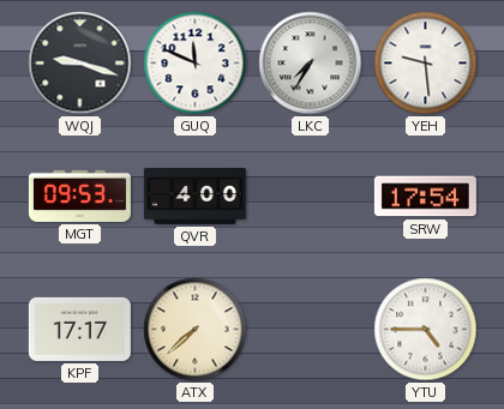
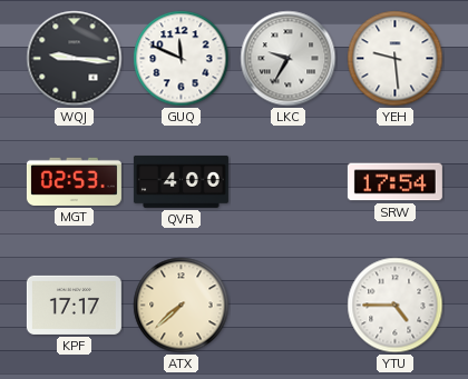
WQJ: 9:18 -> 9:16 (75, 59)
LKC: 7:35 -> 9:35 (289, 59)
MGT: 09:53 -> 02:53 (74, 181)
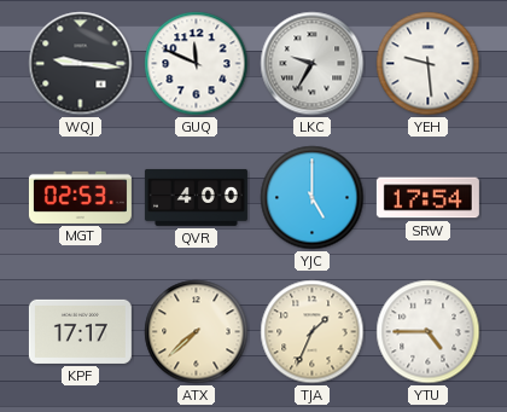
YJC: none -> 5:00 (313, 198)
TJA: none -> 1:34 (313, 332)
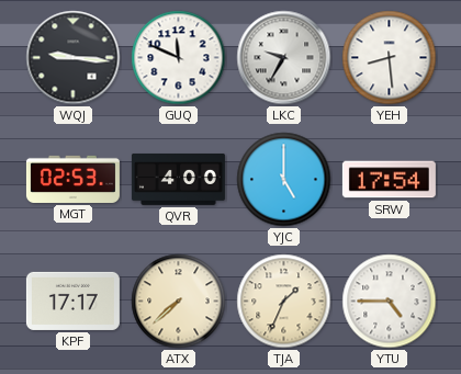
YEH: 9:29 -> 8:29 (390, 58)
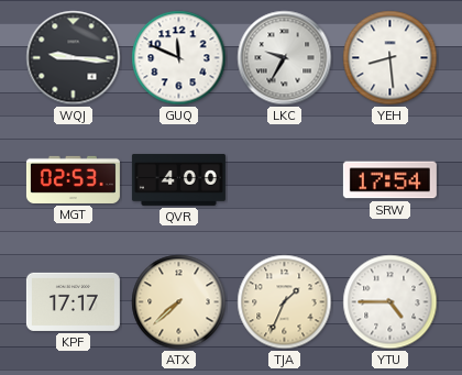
YJC: 5:00 -> none (284, 180)
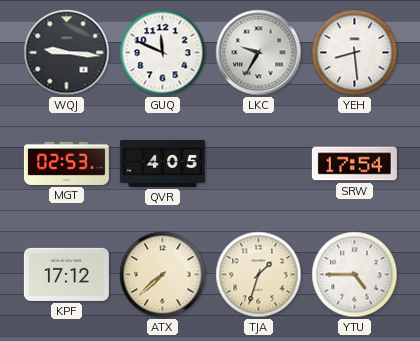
QVR: 4:00 -> 4:05 (162, 164)
KPF: 17:17 -> 17:12 (66, 274)
TJA: 1:34 -> 1:33 (259, 275)
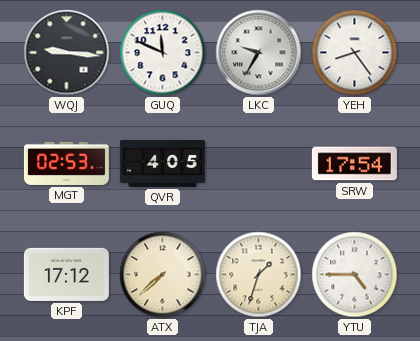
YEH: 8:29 -> 8:24 (355, 53)
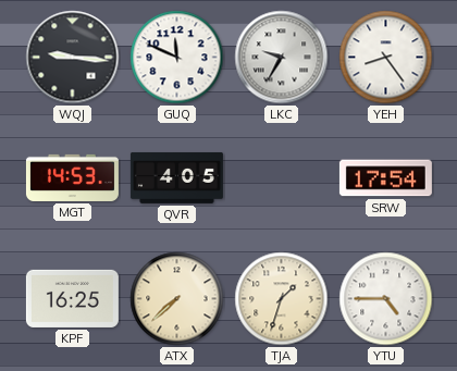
MGT: 02:53 -> 14:53 (72, 177)
KPF: 17:12 -> 16:25 (72, 298)
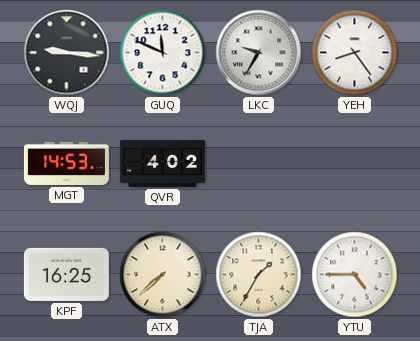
QVR: 4:05 -> 4:02 (162, 164)
SRW: 17:54 -> none (385, 178)
TJA: 1:33 -> 1:35 (259, 275)
